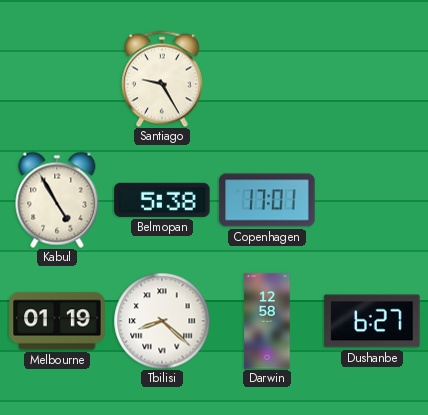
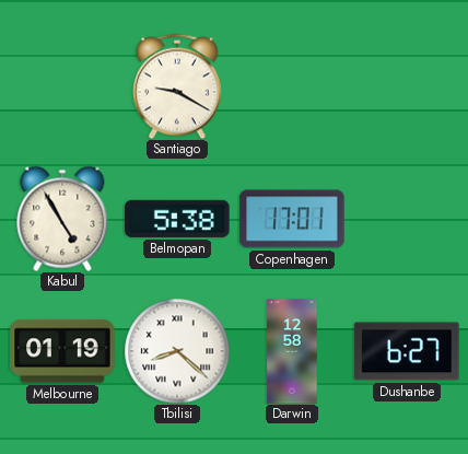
Santiago: 9:25 -> 9:20 (178, 86)
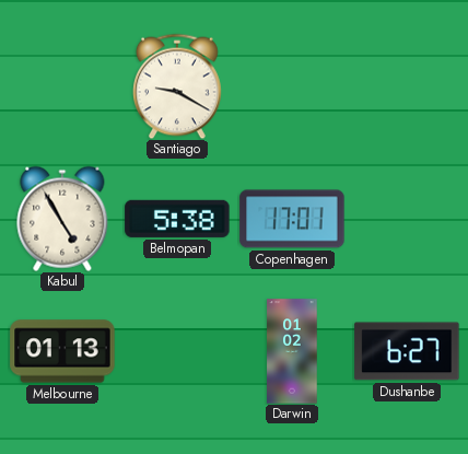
Melbourne: 01:19 -> 01:13 (62, 351)
Tbilisi: 8:22 -> none (177, 351)
Darwin: 12:58 -> 01:02 (292, 351)
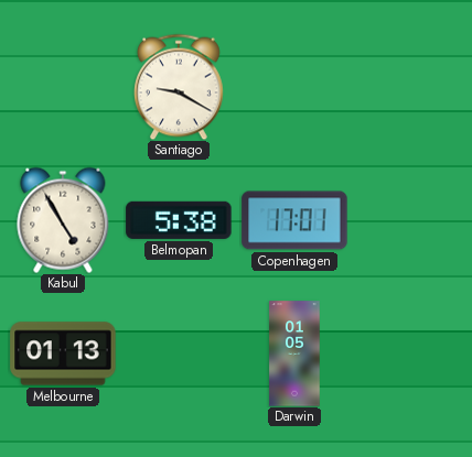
Darwin: 01:02 -> 01:05 (294, 353)
Dushanbe: 6:27 -> none (407, 351)
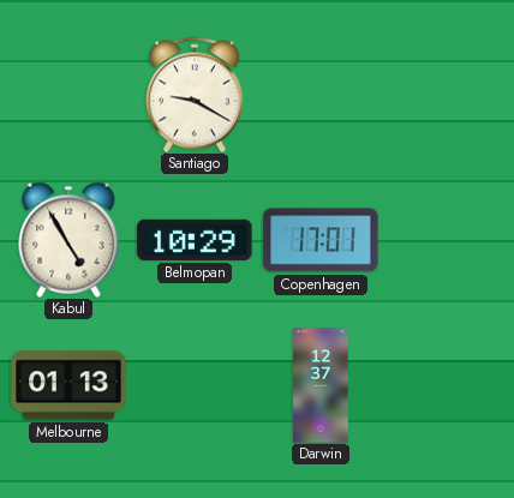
Belmopan: 5:38 -> 10:29 (195, 240)
Darwin: 01:05 -> 12:37 (321, 385)
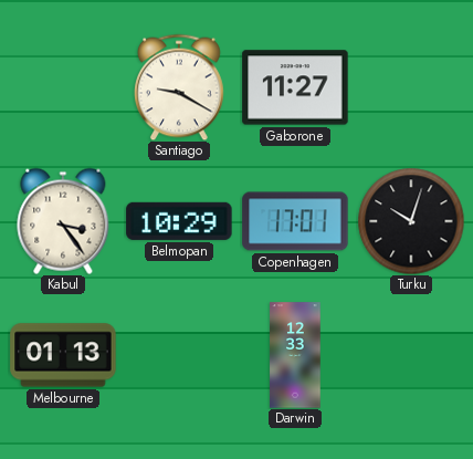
Gaborone: none -> 11:27 (295, 87)
Kabul: 4:55 -> 3:24 (63, 221)
Turku: none -> 10:03 (411, 221)
Darwin: 12:37 -> 12:33 (295, 355)
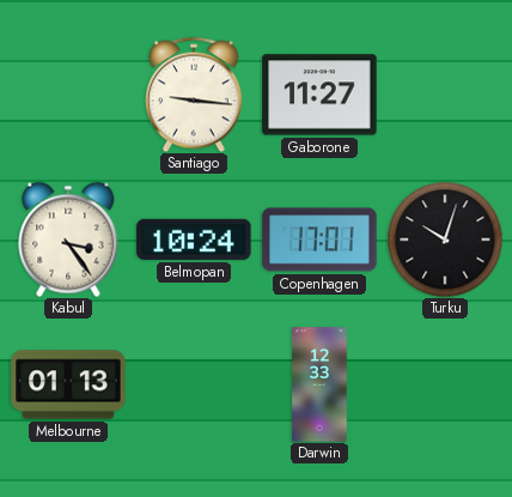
Santiago: 9:20 -> 9:16 (195, 95)
Belmopan: 10:29 -> 10:24 (194, 240)
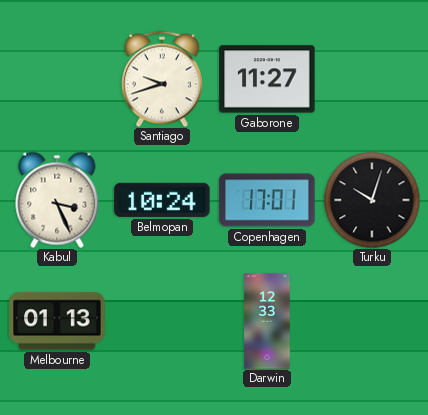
Santiago: 9:16 -> 9:42 (163, 79)
Kabul: 3:24 -> 3:26 (57, 200)
